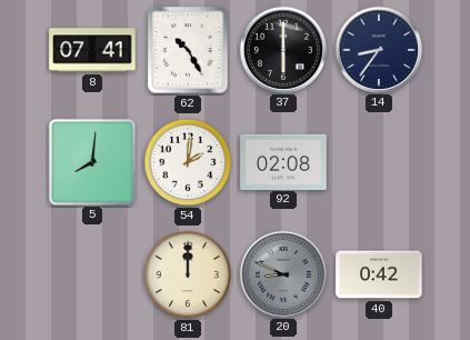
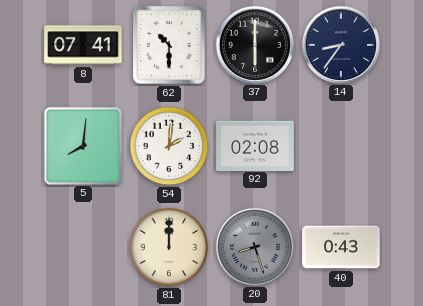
62: 10:25 -> 10:30 (169, 45)
20: 8:49 -> 8:27 (254, 246)
40: 0:42 -> 0:43 (341, 247)
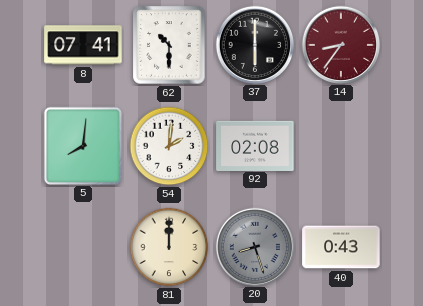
14 dial: navy -> burgundy (340, 44)
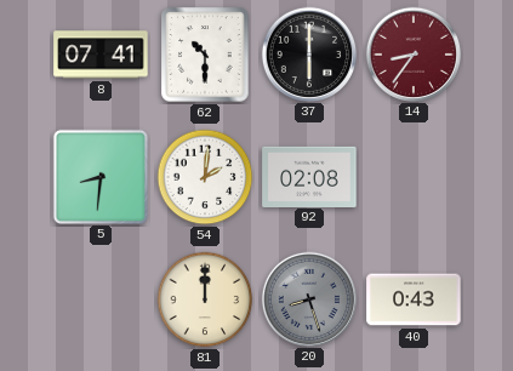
5: 8:01 -> 8:31 (99, 176)
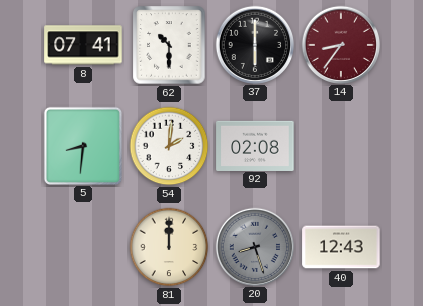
40: 0:43 -> 12:43 (341, 247)
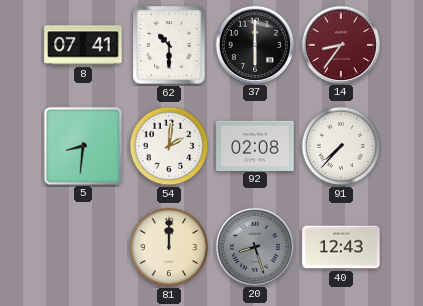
91: none -> 7:37 (341, 146)
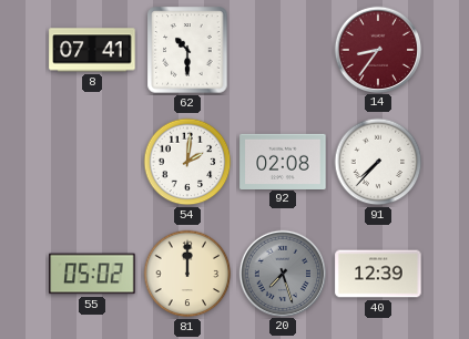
37: 6:00 -> none (254, 44)
5: 8:31 -> none (82, 145)
55: none -> 05:02 (92, 274)
20: 8:27 -> 7:27 (282, 273)
40: 12:43 -> 12:39 (378, 274)
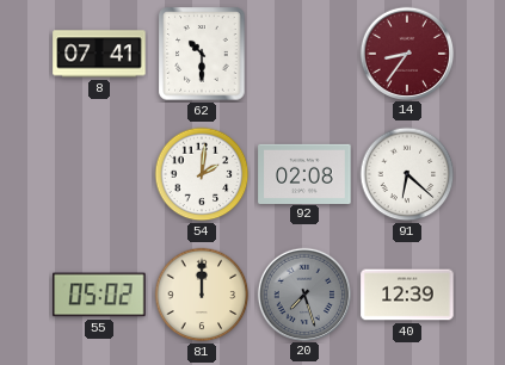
91: 7:37 -> 6:22 (407, 174)
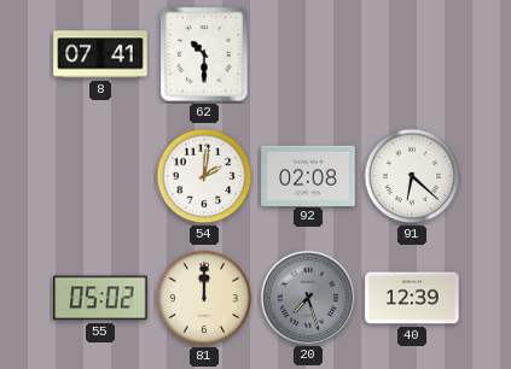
14: 8:36 -> none (406, 52)
